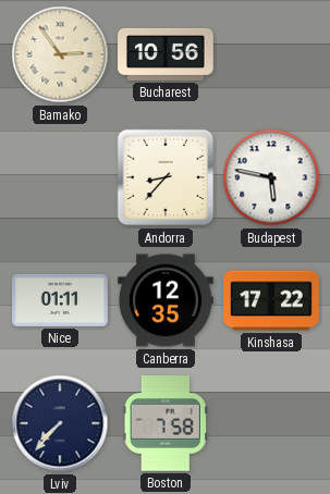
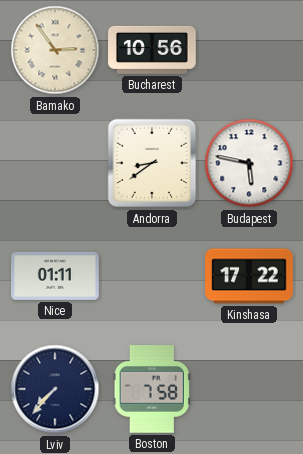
Andorra: 8:37 -> 8:39 (152, 163)
Canberra: 12:35 -> none (166, 300)
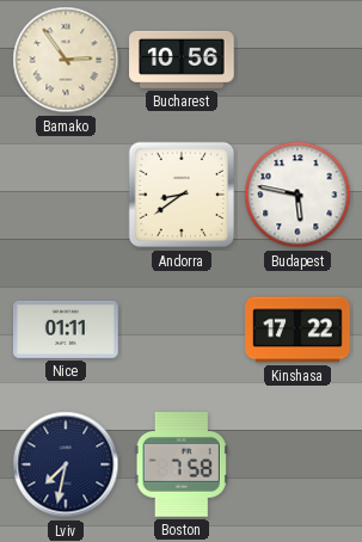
Lviv: 7:37 -> 7:32 (66, 464)
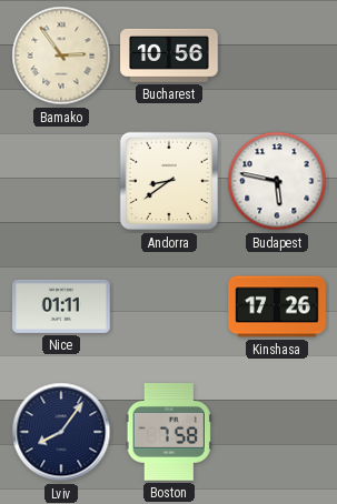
Kinshasa: 17:22 -> 17:26 (277, 306)
Lviv: 7:32 -> 8:06 (61, 432)
